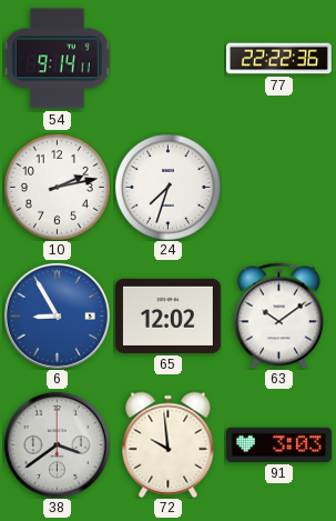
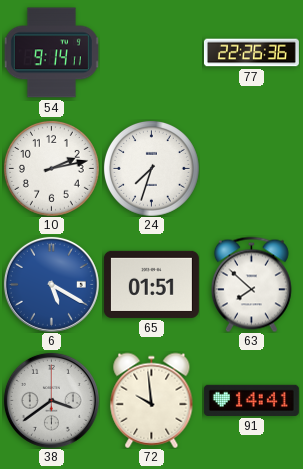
77: 22:22 -> 22:26 (251, 53)
6: 8:55 -> 5:20 (51, 284)
65: 12:02 -> 01:51 (151, 284)
63: 10:09 -> 7:52 (251, 284)
91: 3:03 -> 14:41 (251, 400)
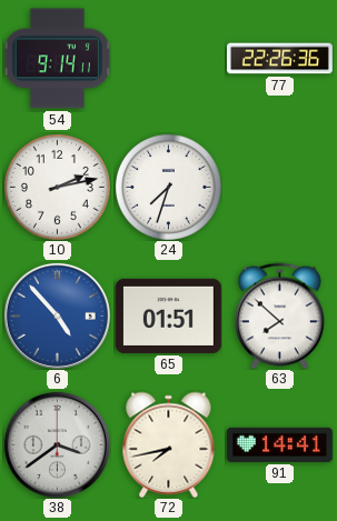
6: 5:20 -> 4:53 (57, 315)
72: 9:59 -> 7:43 (169, 444)
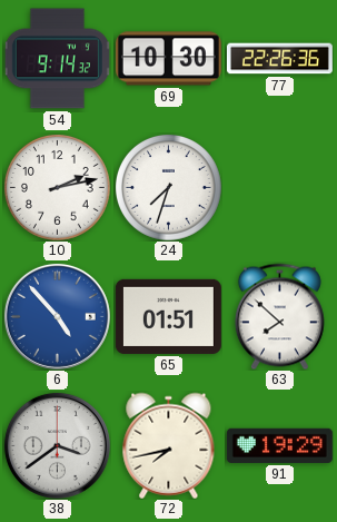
54: 9:14:11 -> 9:14:32 (57, 59)
69: none -> 10:30 (168, 59)
91: 14:41 -> 19:29 (279, 445)
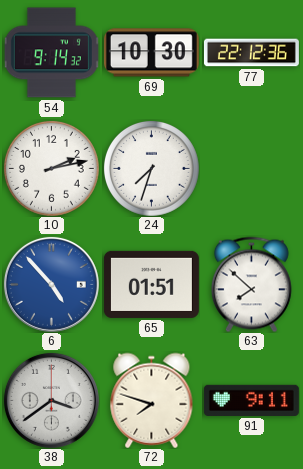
77: 22:26 -> 22:12 (251, 53)
72: 7:43 -> 7:48 (152, 400)
91: 19:29 -> 9:11 (251, 400)
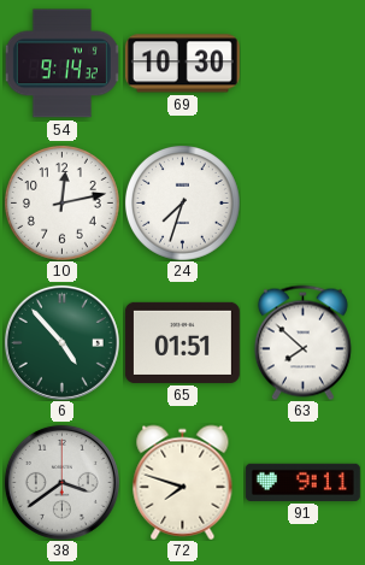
77: 22:12 -> none (251, 53)
10: 2:13 -> 12:13 (61, 202)
6 dial: blue -> green (61, 342)
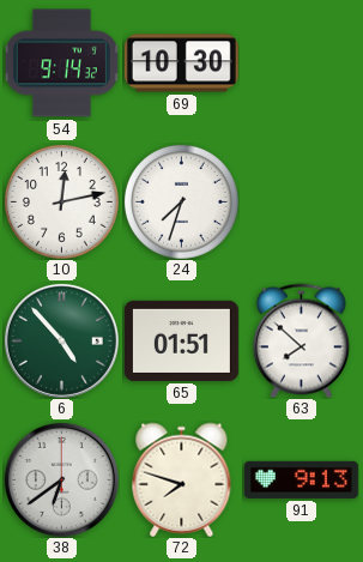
38: 3:39 -> 6:39 (61, 479)
91: 9:11 -> 9:13 (301, 479)
